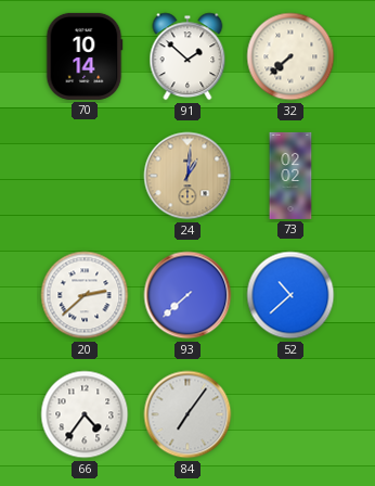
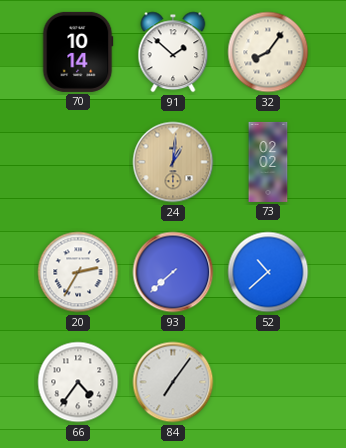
32: 7:38 -> 8:06 (268, 52)
20: 2:38 -> 2:35 (78, 272)
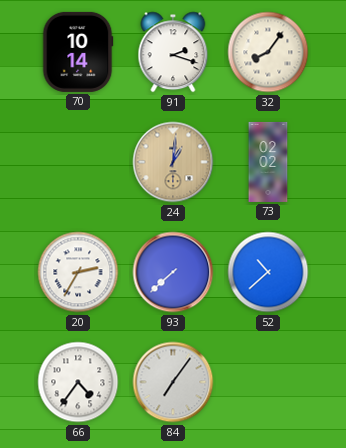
91: 1:52 -> 2:18 (173, 52)
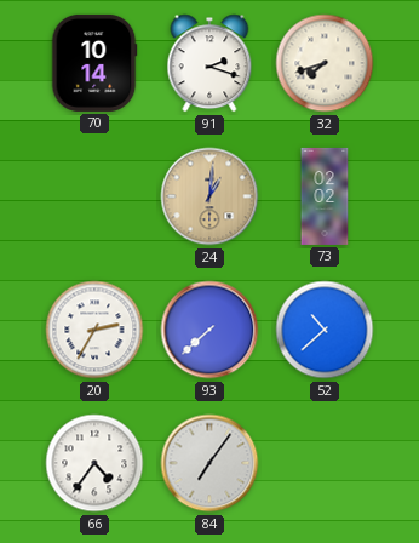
32: 8:06 -> 7:42 (325, 63)
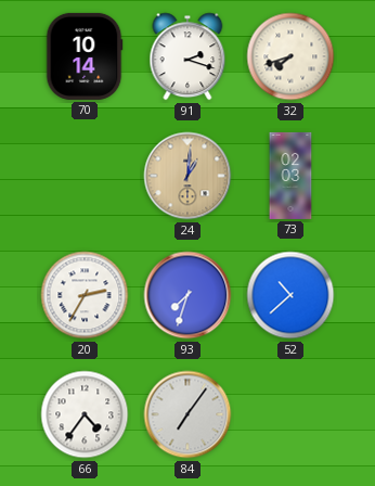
73: 02:02 -> 02:03 (290, 176)
93: 7:38 -> 7:33 (187, 295)
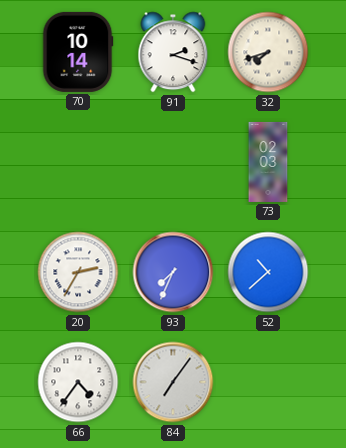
24: 1:01 -> none (187, 176)
93: 7:33 -> 7:34 (173, 272)
